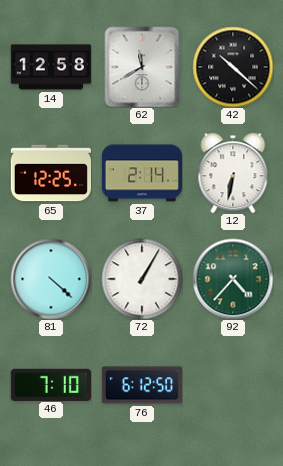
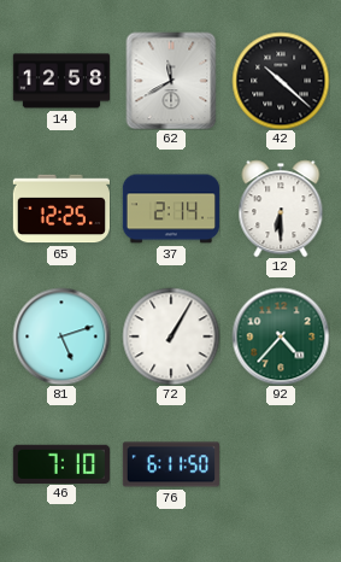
12: 6:32 -> 6:30 (281, 209)
81: 4:22 -> 5:12 (61, 336)
76: 6:12 -> 6:11 (170, 464)
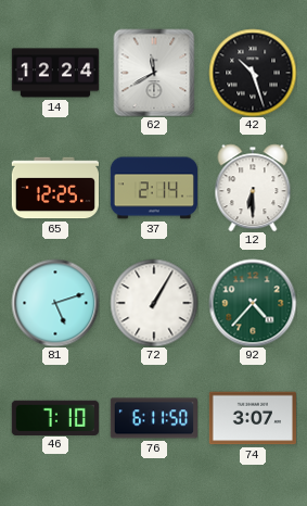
14: 12:58 -> 12:24 (54, 73)
42: 10:22 -> 10:27 (253, 73)
74: none -> 3:07 (252, 418)
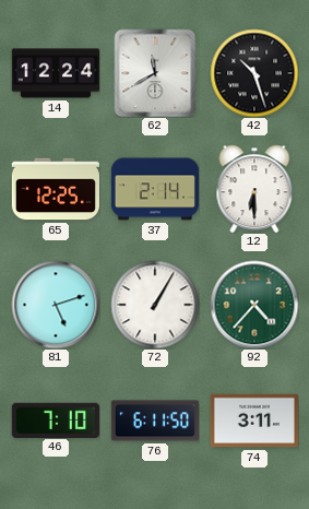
74: 3:07 -> 3:11 (253, 421)
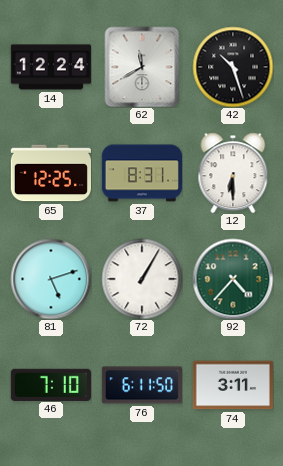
37: 2:14 -> 8:31 (141, 173)
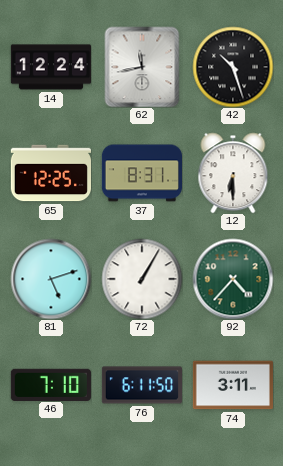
62: 11:40 -> 11:43 (142, 67)
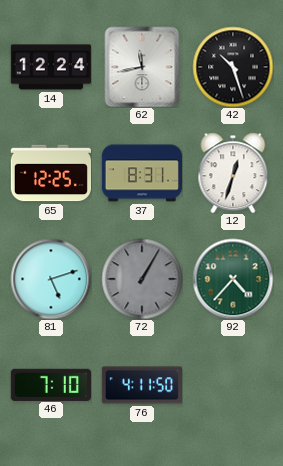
12: 6:30 -> 12:33 (233, 173)
72 dial: white -> grey (142, 279)
76: 6:11 -> 4:11 (141, 385)
74: 3:11 -> none (232, 385)
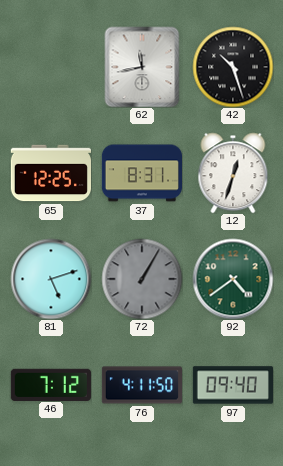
14: 12:24 -> none (50, 67)
92: 4:37 -> 4:39 (233, 279)
46: 7:10 -> 7:12 (51, 384)
97: none -> 09:40 (232, 385)
